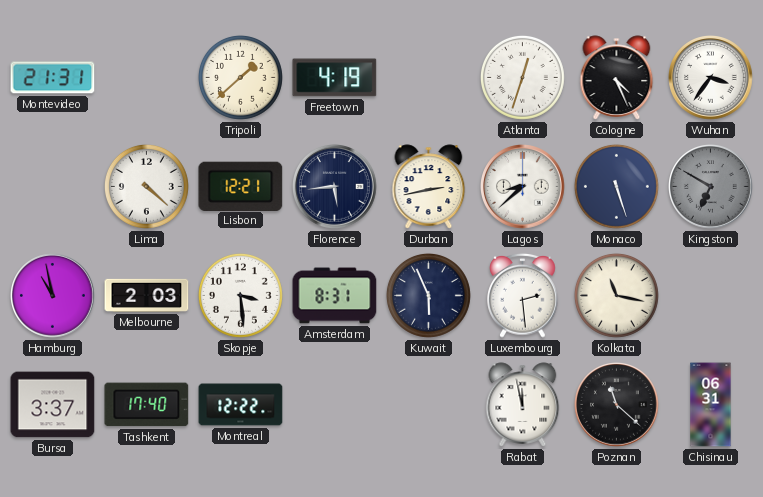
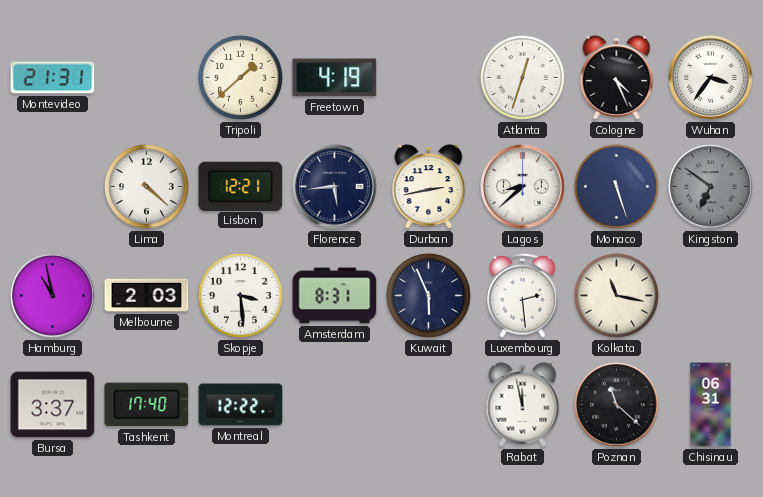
Kingston: 6:50 -> 6:51 (711, 187)
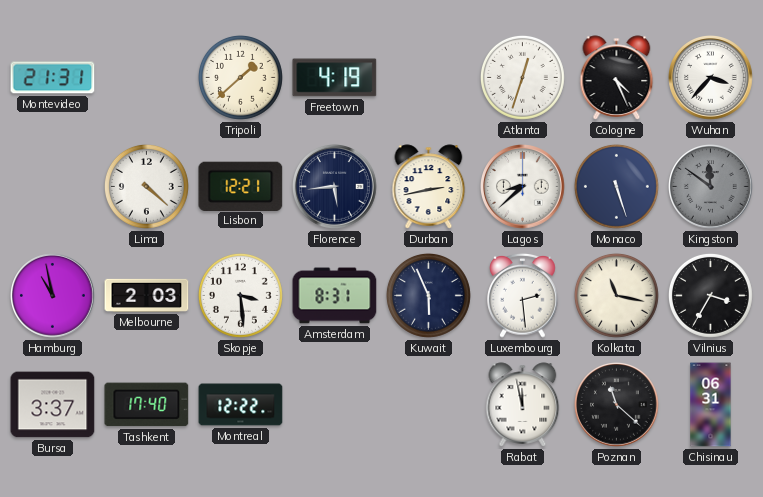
Wuhan: 3:36 -> 3:37 (711, 78)
Kingston: 6:51 -> 11:51 (711, 187)
Vilnius: none -> 3:35 (710, 295)
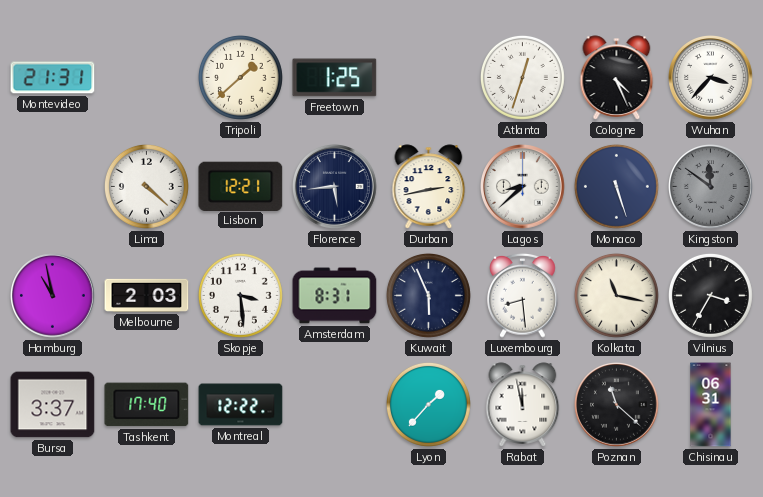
Freetown: 4:19 -> 1:25 (335, 78)
Luxembourg: 2:29 -> 8:29 (523, 295)
Lyon: none -> 1:37 (428, 404)
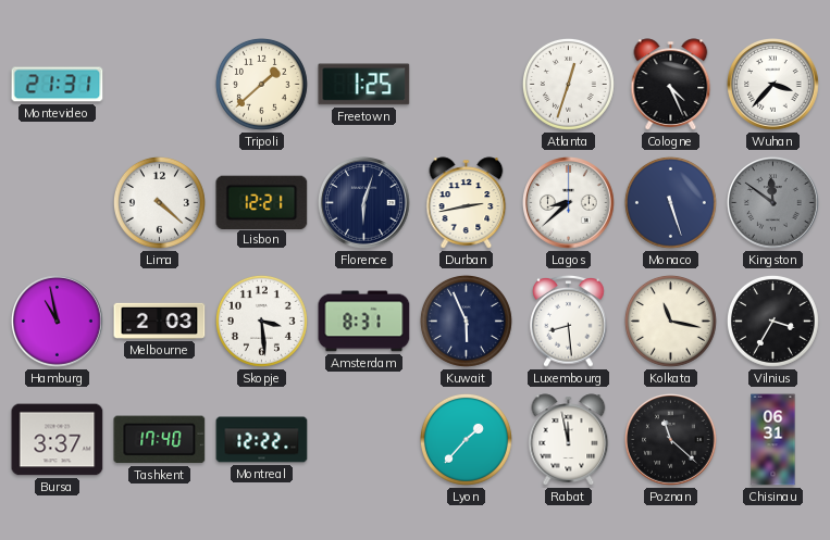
Florence: 5:44 -> 6:03 (364, 203)
